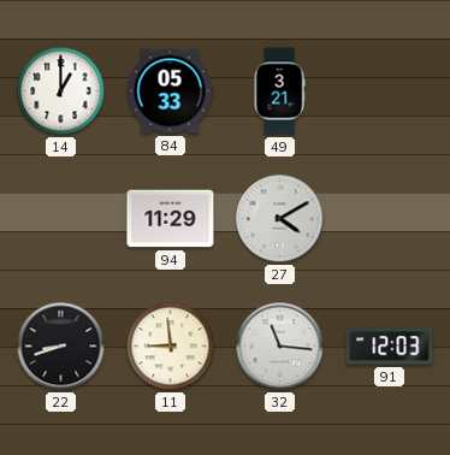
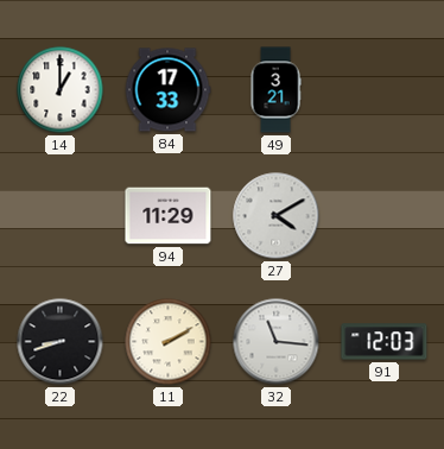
84: 05:33 -> 17:33 (167, 90)
11: 8:59 -> 2:10 (169, 342)
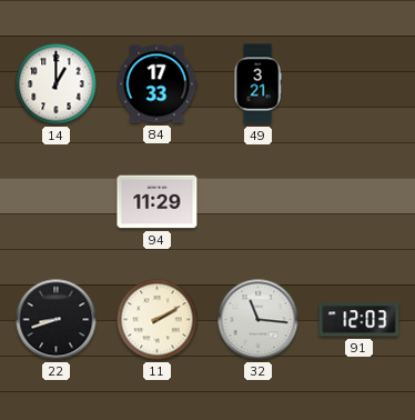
27: 4:10 -> none (277, 216)
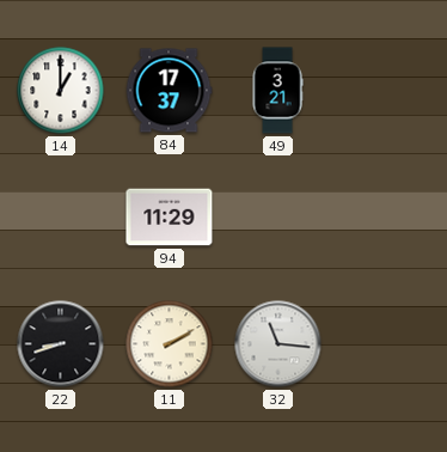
84: 17:33 -> 17:37 (169, 91)
91: 12:03 -> none (360, 320)
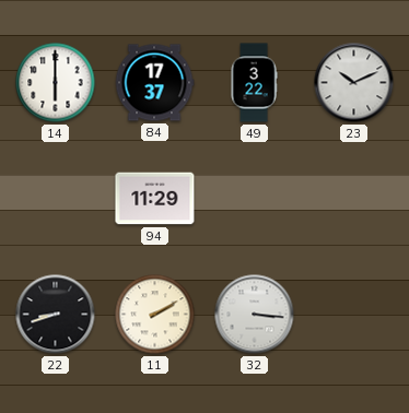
14: 1:00 -> 6:00 (56, 83)
49: 3:21 -> 3:22 (254, 83)
23: none -> 10:11 (354, 83)
32: 11:16 -> 3:16 (255, 315)
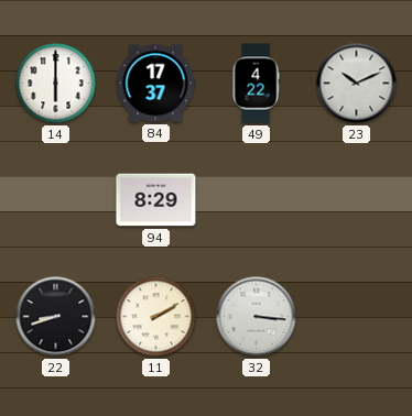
49: 3:22 -> 4:22 (256, 84)
94: 11:29 -> 8:29 (156, 200)
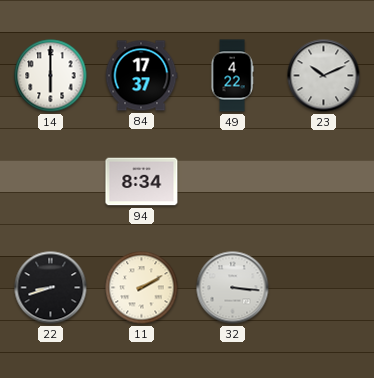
94: 8:29 -> 8:34 (142, 182)
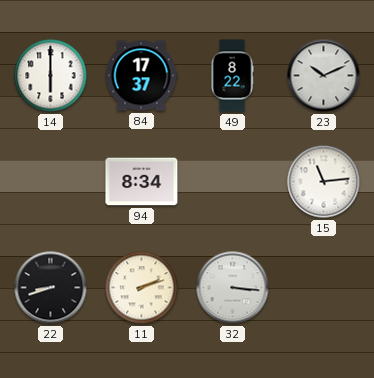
49: 4:22 -> 8:22 (232, 76)
15: none -> 11:14 (324, 182)
11: 2:10 -> 2:12 (142, 288)
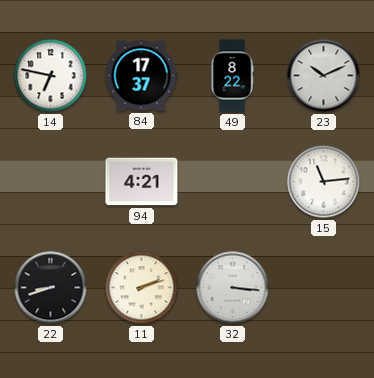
14: 6:00 -> 6:47 (51, 76)
94: 8:34 -> 4:21 (142, 182)
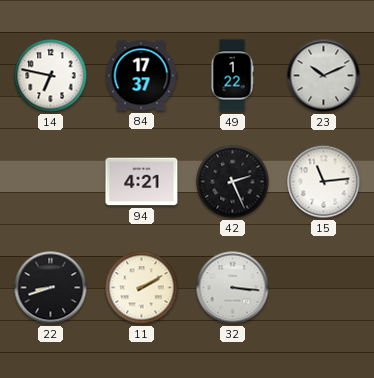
49: 8:22 -> 1:22 (232, 76)
42: none -> 2:26 (233, 182)
11: 2:12 -> 2:10 (142, 288)
